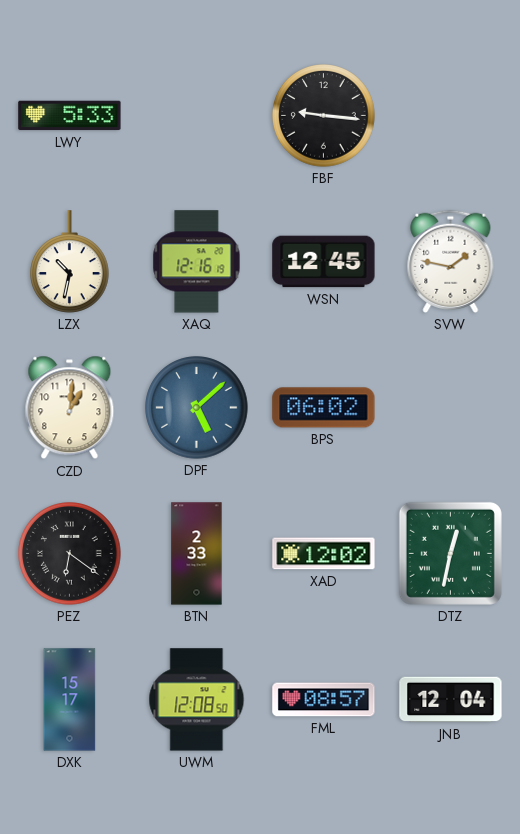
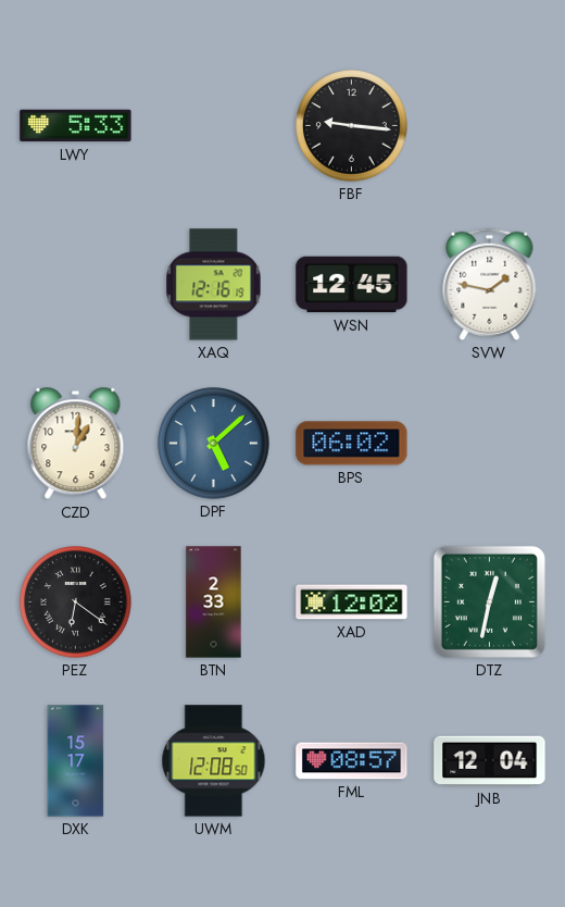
LZX: 10:32 -> none (70, 262)
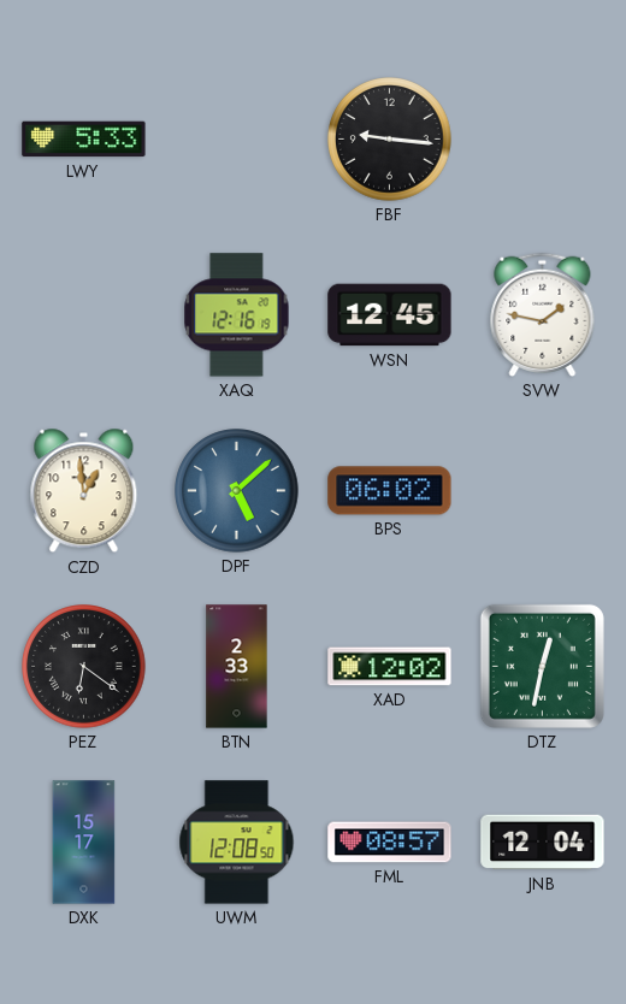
CZD: 1:01 -> 12:59 (84, 491)
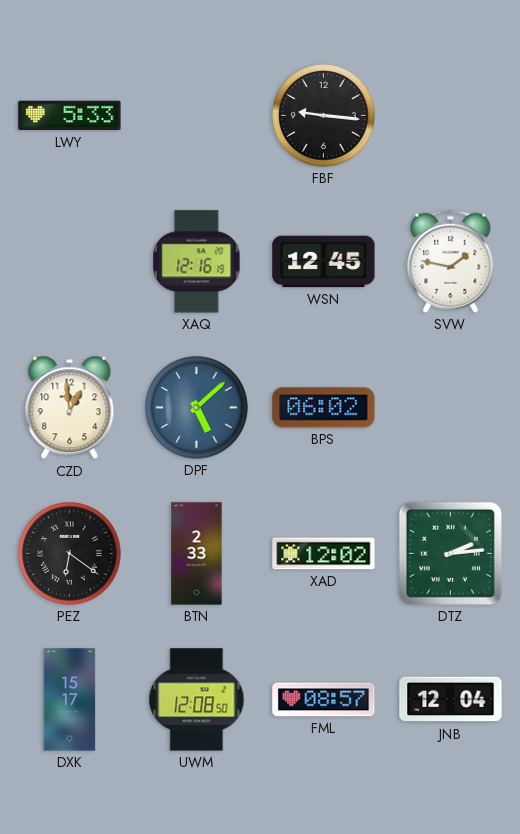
DTZ: 12:32 -> 2:14 (450, 553)
